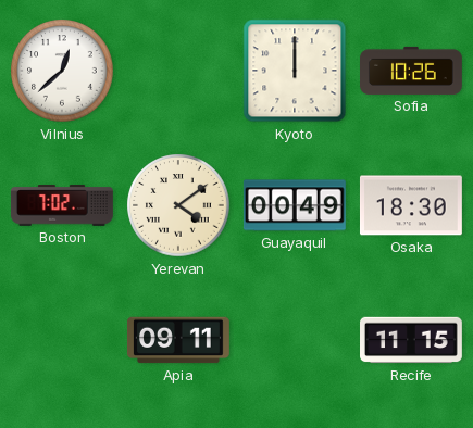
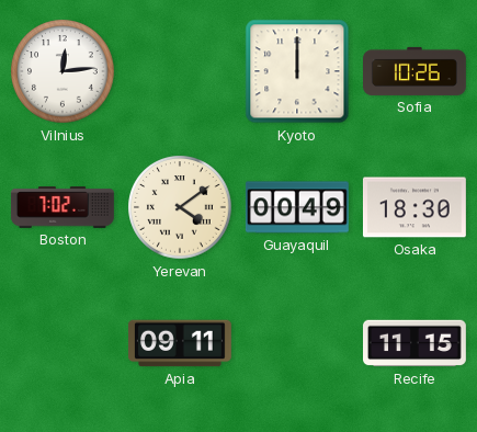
Vilnius: 12:38 -> 12:14 (63, 71)
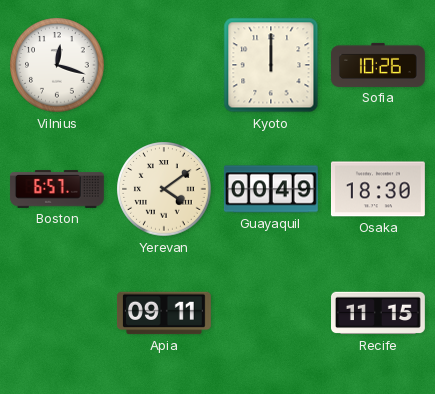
Vilnius: 12:14 -> 12:18 (57, 65)
Boston: 7:02 -> 6:57 (57, 189)
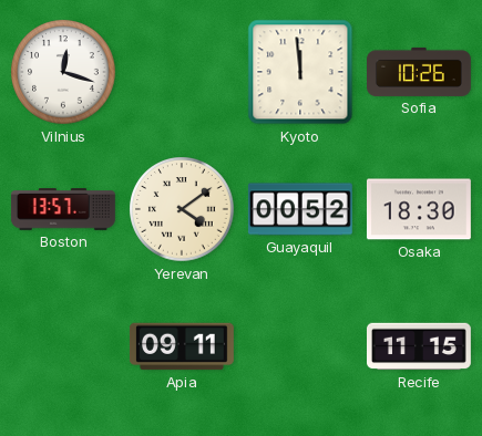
Kyoto: 12:00 -> 11:59 (300, 72)
Boston: 6:57 -> 13:57 (63, 209)
Guayaquil: 00:49 -> 00:52 (300, 209)
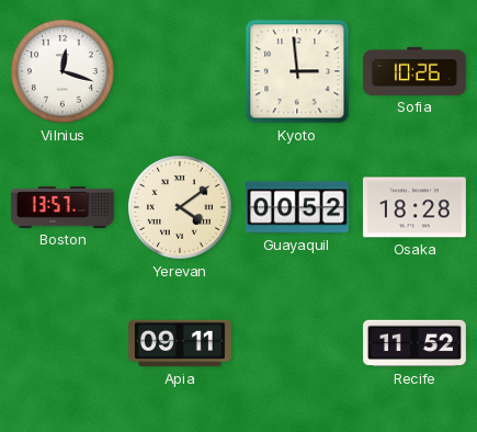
Kyoto: 11:59 -> 2:59 (297, 71)
Osaka: 18:30 -> 18:28 (414, 207)
Recife: 11:15 -> 11:52 (416, 343)
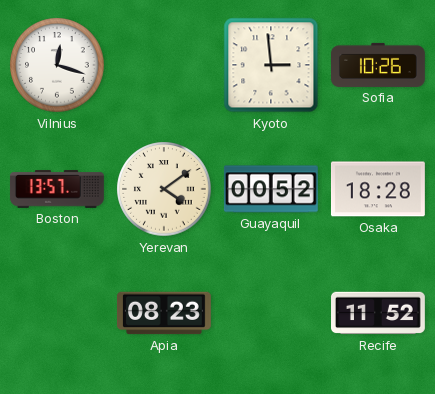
Apia: 09:11 -> 08:23 (164, 313)
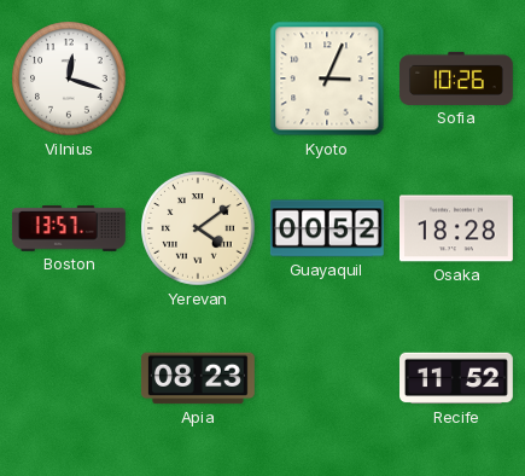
Kyoto: 2:59 -> 3:04 (327, 79)
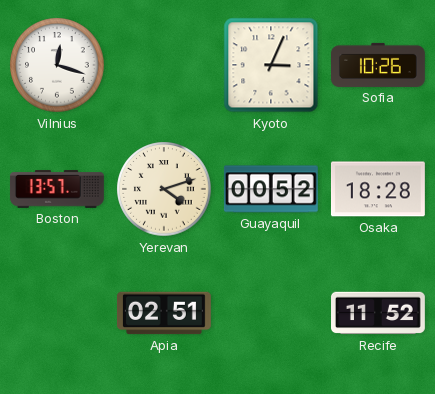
Yerevan: 4:09 -> 4:12 (164, 189)
Apia: 08:23 -> 02:51 (164, 313)
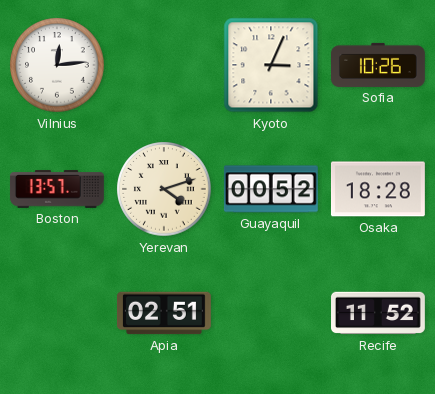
Vilnius: 12:18 -> 12:14 (57, 65)
